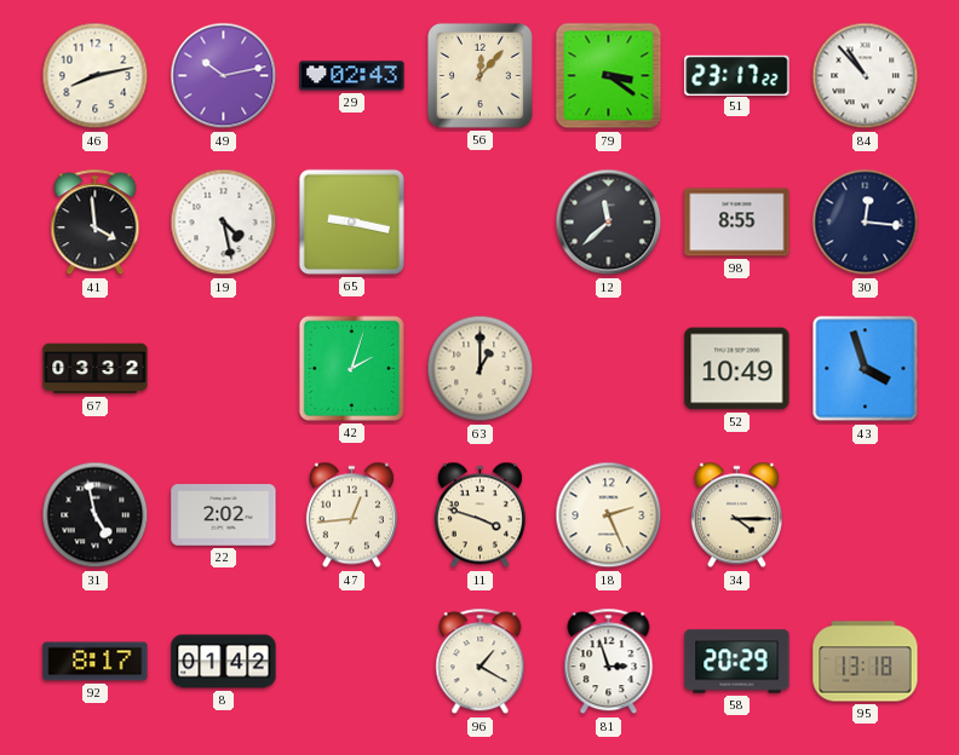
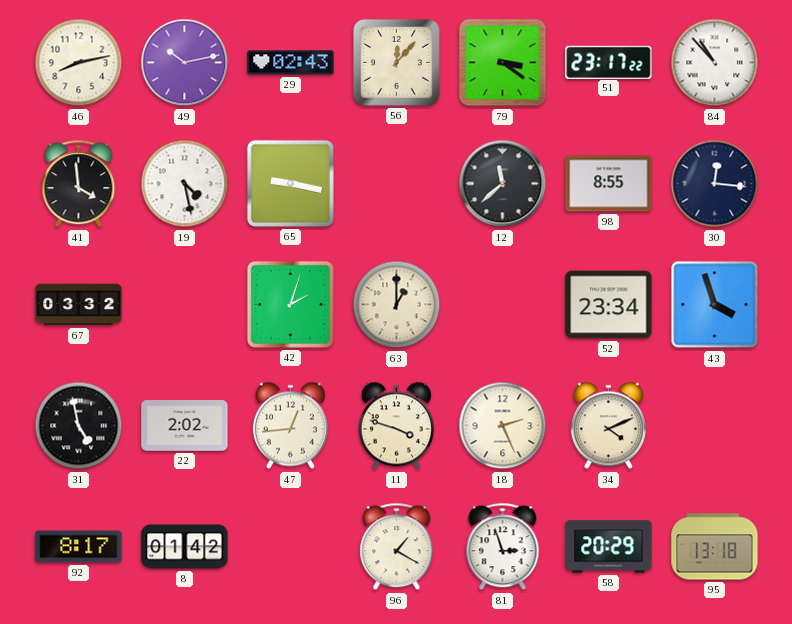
52: 10:49 -> 23:34 (609, 305)
34: 4:15 -> 4:11 (608, 426)
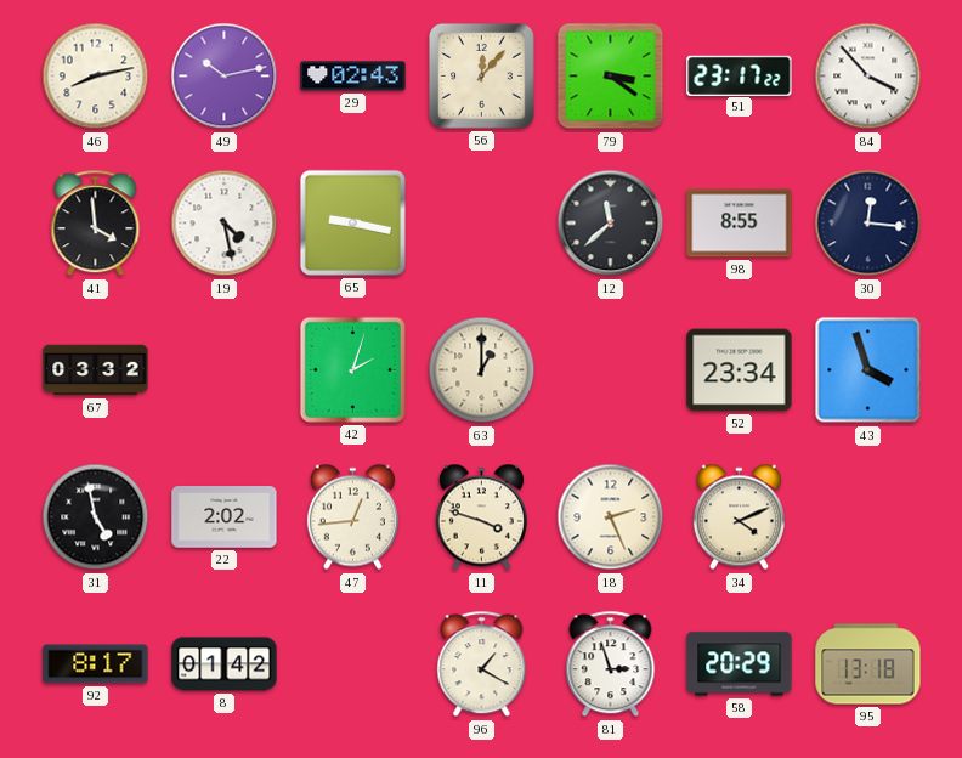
84: 10:53 -> 3:53 (868, 77)
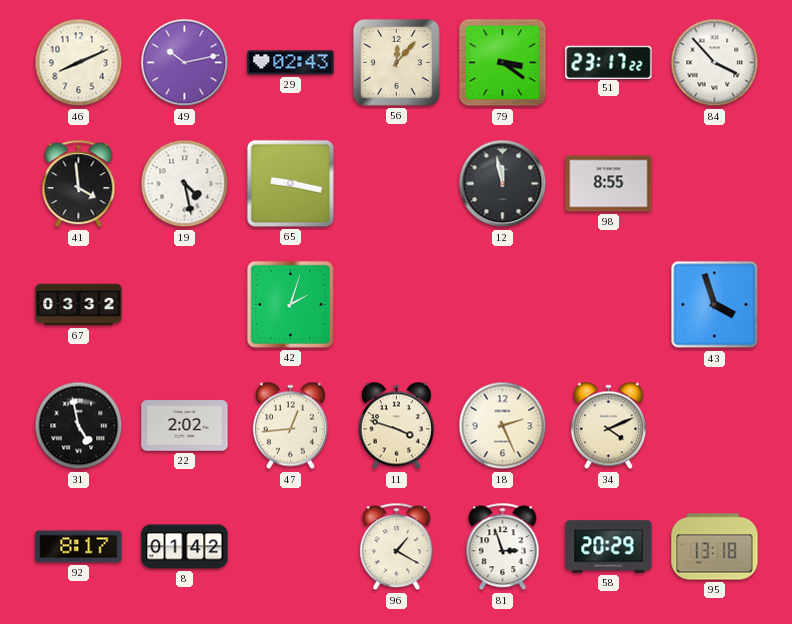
46: 8:13 -> 8:11 (79, 63)
12: 11:38 -> 11:58 (503, 184)
30: 12:16 -> none (868, 224)
63: 1:00 -> none (482, 370)
52: 23:34 -> none (740, 370)
